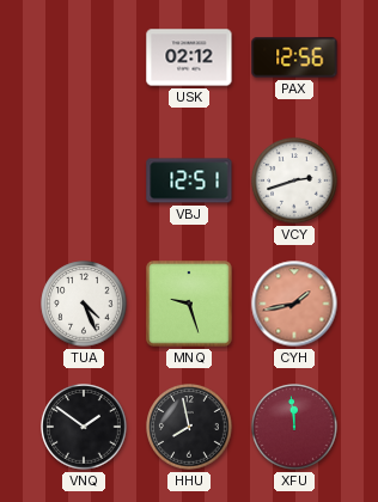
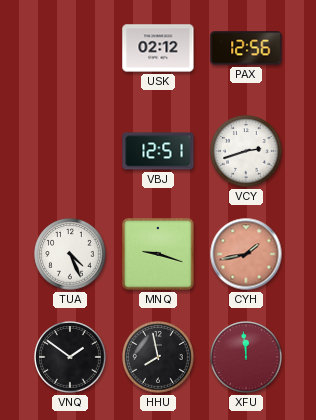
MNQ: 9:27 -> 9:18 (158, 254)
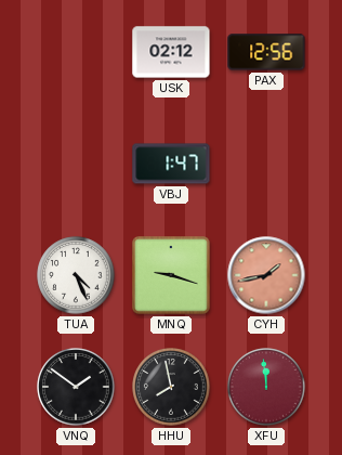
VBJ: 12:51 -> 1:47 (171, 164)
VCY: 2:42 -> none (246, 151)
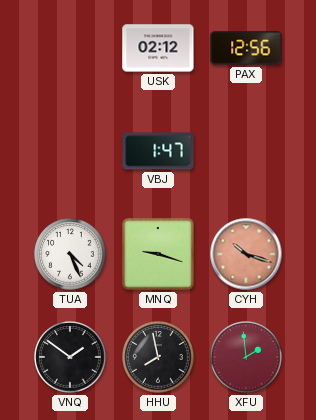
CYH: 1:43 -> 10:18 (246, 254)
XFU: 11:59 -> 1:59 (246, 357)
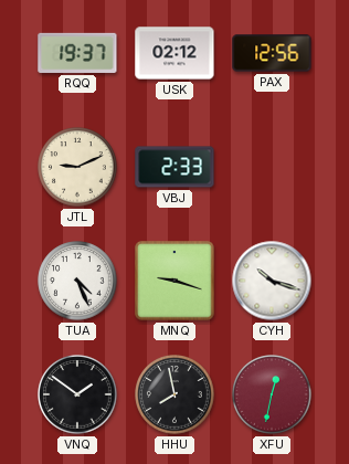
RQQ: none -> 19:37 (77, 53)
JTL: none -> 9:11 (77, 167)
VBJ: 1:47 -> 2:33 (174, 167)
CYH dial: salmon -> white (272, 281)
XFU: 1:59 -> 12:32 (272, 394)
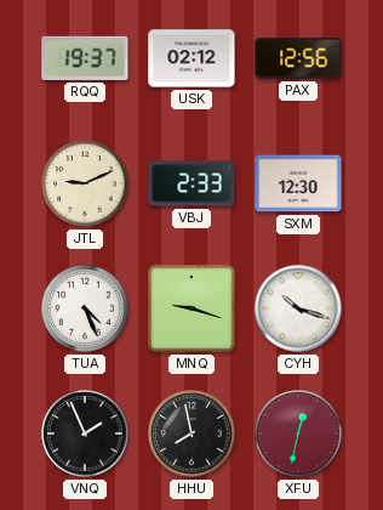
SXM: none -> 12:30 (298, 183)
VNQ: 1:51 -> 1:56 (85, 433)
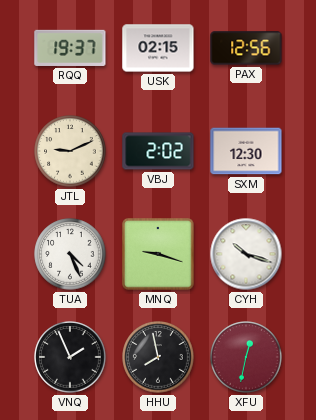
USK: 02:12 -> 02:15 (158, 48)
VBJ: 2:33 -> 2:02 (158, 151)
